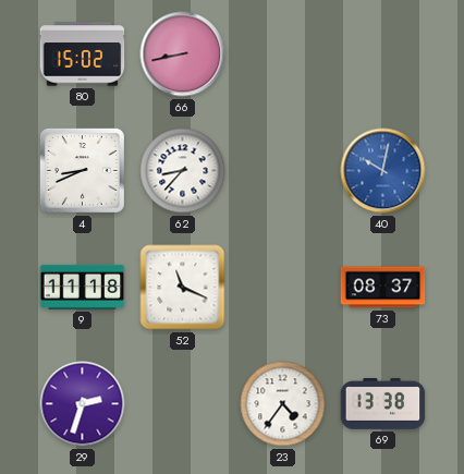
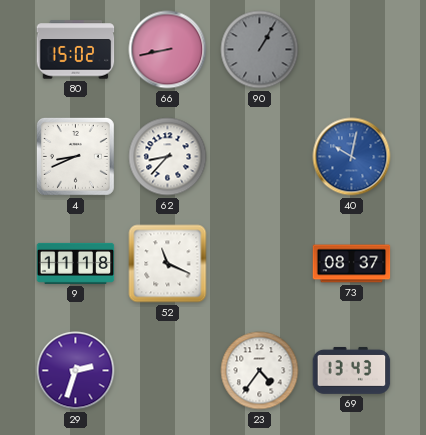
90: none -> 1:05 (260, 50)
69: 13:38 -> 13:43 (352, 370)
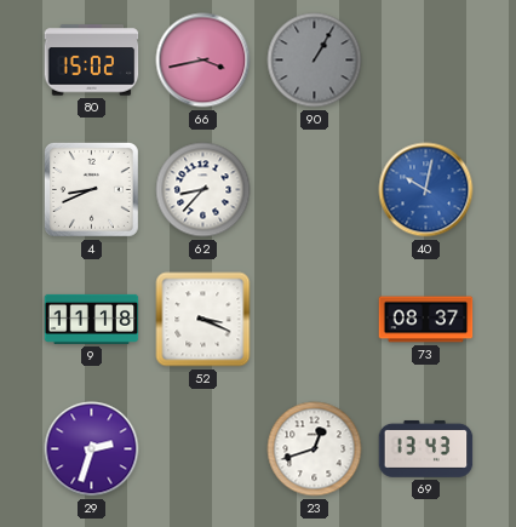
66: 8:43 -> 3:43 (203, 61)
52: 11:19 -> 3:19 (203, 320)
23: 4:36 -> 12:42 (315, 449)
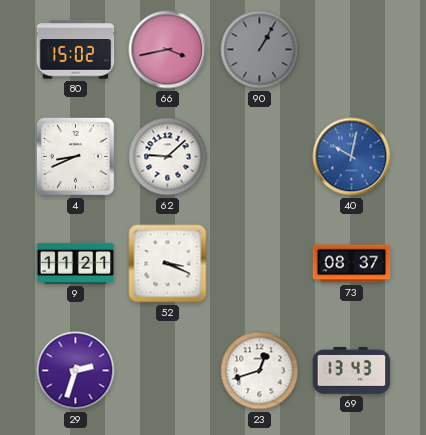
62: 8:37 -> 9:08 (168, 157)
9: 11:18 -> 11:21 (76, 263)
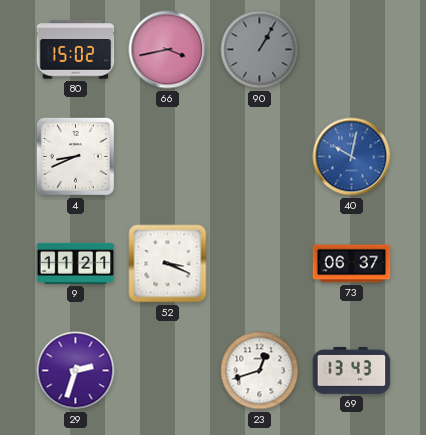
62: 9:08 -> none (168, 157)
73: 08:37 -> 06:37 (352, 264)
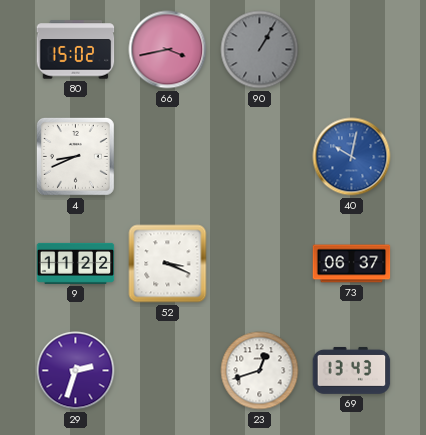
9: 11:21 -> 11:22 (76, 263)
